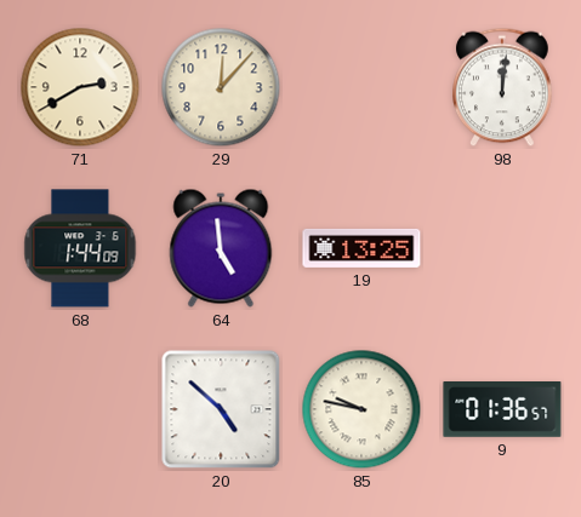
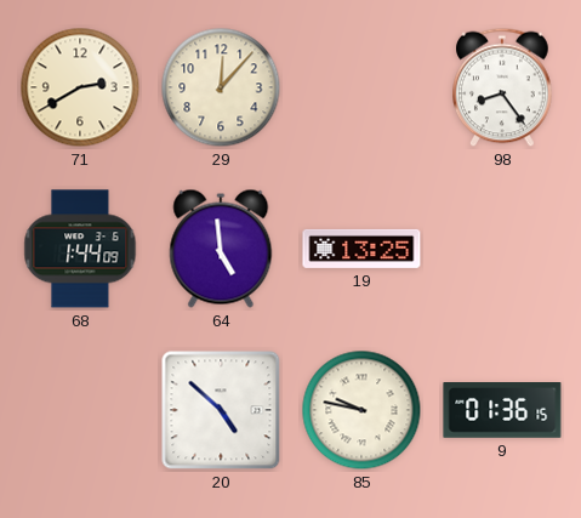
98: 12:01 -> 8:24 (502, 87)
9: 01:36:57 -> 01:36:15 (502, 410)
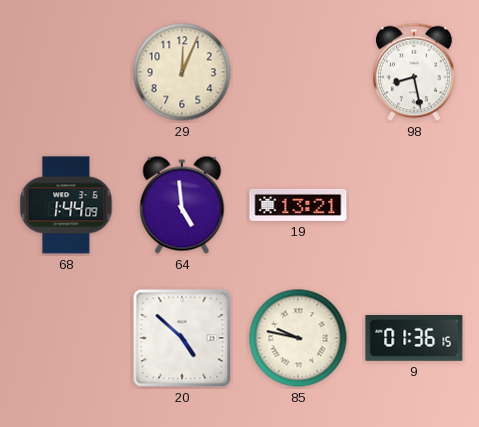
71: 2:40 -> none (80, 87)
29: 12:07 -> 12:04 (182, 72)
98: 8:24 -> 8:28 (414, 72)
19: 13:25 -> 13:21 (298, 205)
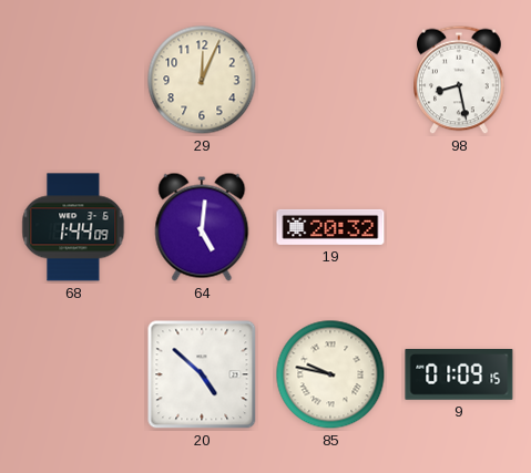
64: 4:59 -> 5:01 (202, 227)
19: 13:21 -> 20:32 (330, 227)
9: 01:36 -> 01:09 (459, 374)
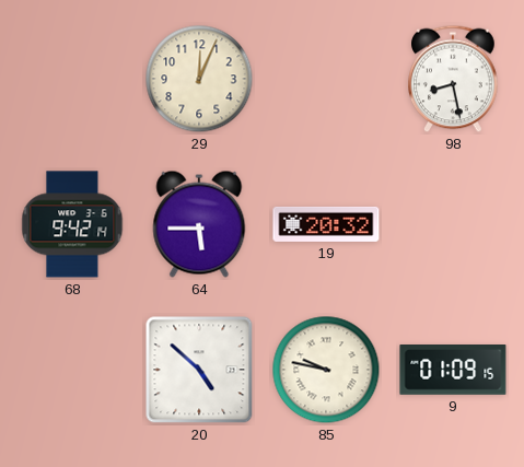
68: 1:44 -> 9:42 (72, 224)
64: 5:01 -> 5:45 (199, 224)
